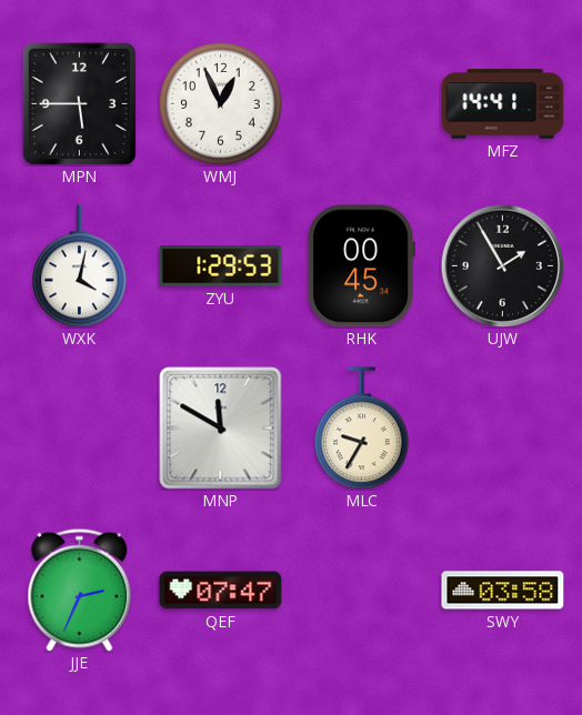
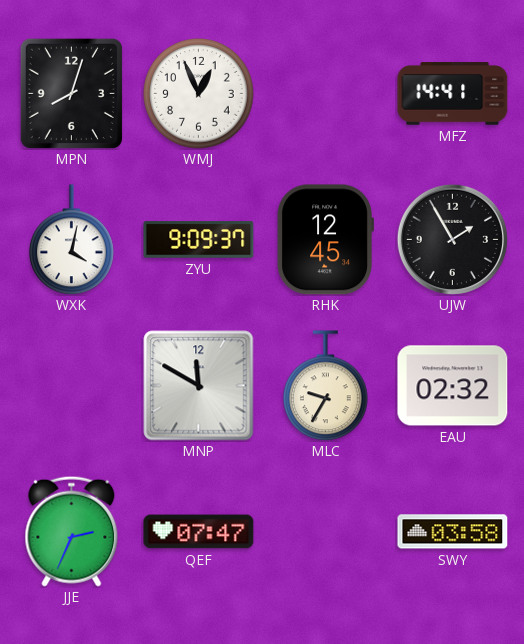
MPN: 5:45 -> 8:03 (71, 93)
ZYU: 1:29 -> 9:09 (199, 240)
RHK: 00:45 -> 12:45 (325, 240)
EAU: none -> 02:32 (453, 386)
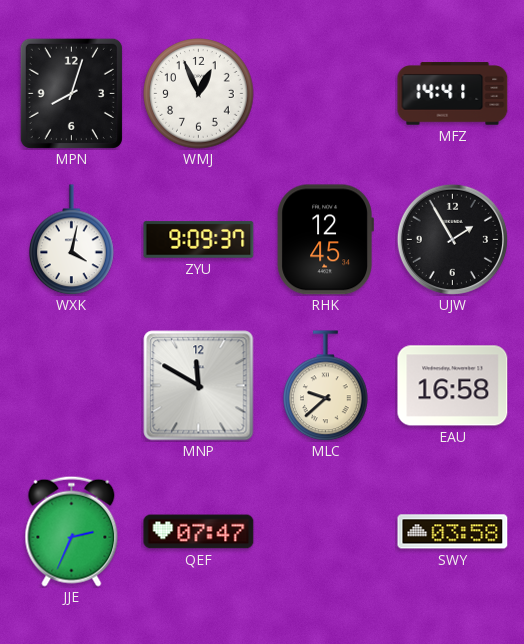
MLC: 9:35 -> 9:38 (326, 386)
EAU: 02:32 -> 16:58 (453, 386)
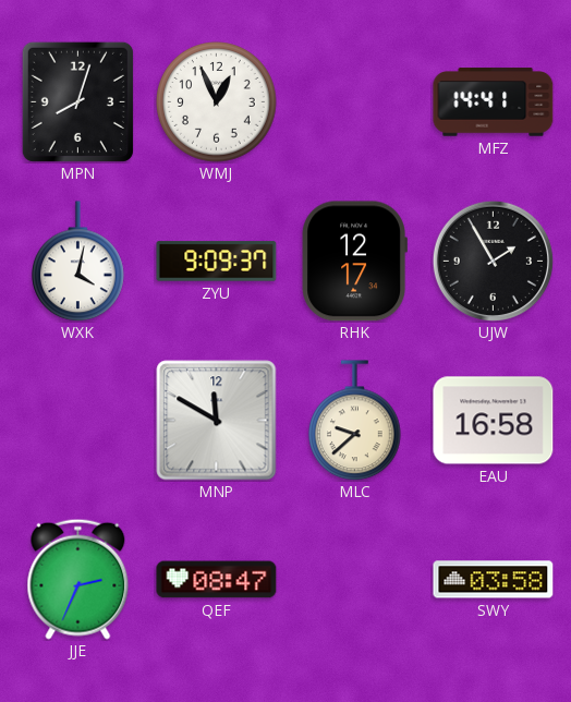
RHK: 12:45 -> 12:17 (354, 262)
QEF: 07:47 -> 08:47 (217, 580)
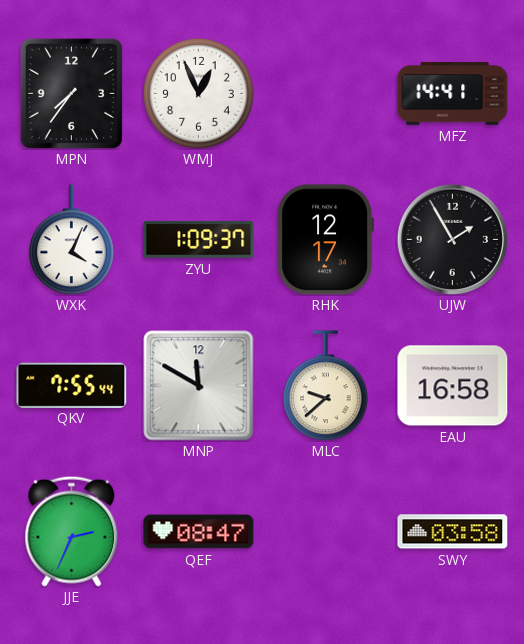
MPN: 8:03 -> 7:36 (71, 93)
WXK: 4:02 -> 4:04 (72, 240)
ZYU: 9:09 -> 1:09 (199, 240)
QKV: none -> 7:55 (72, 385)
